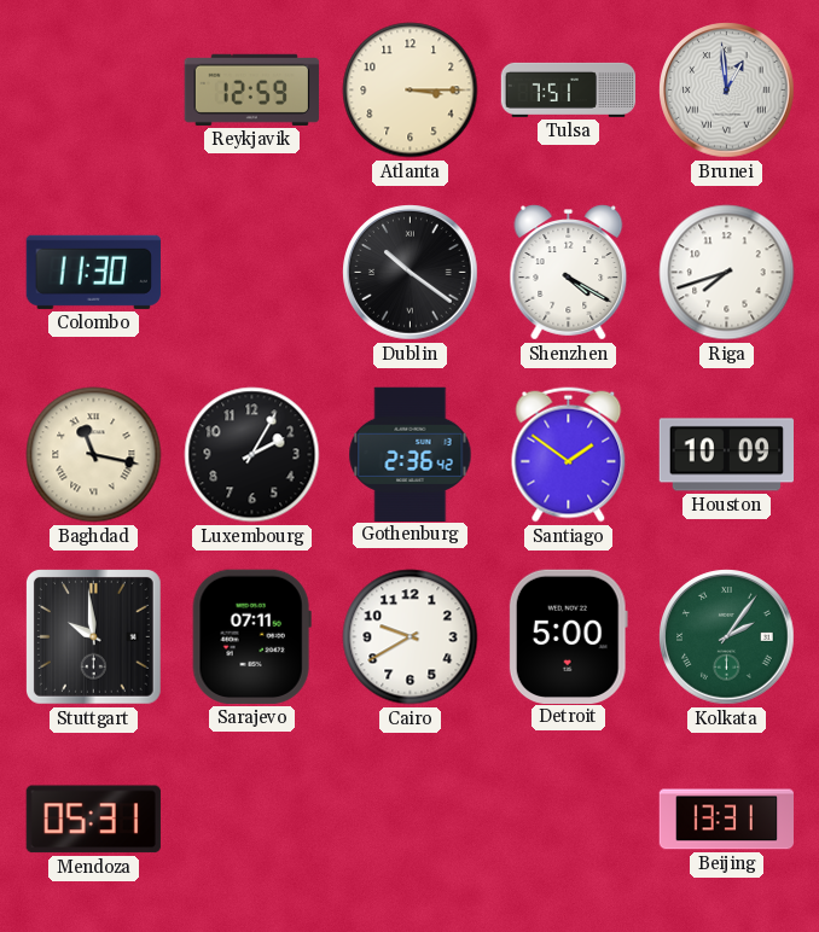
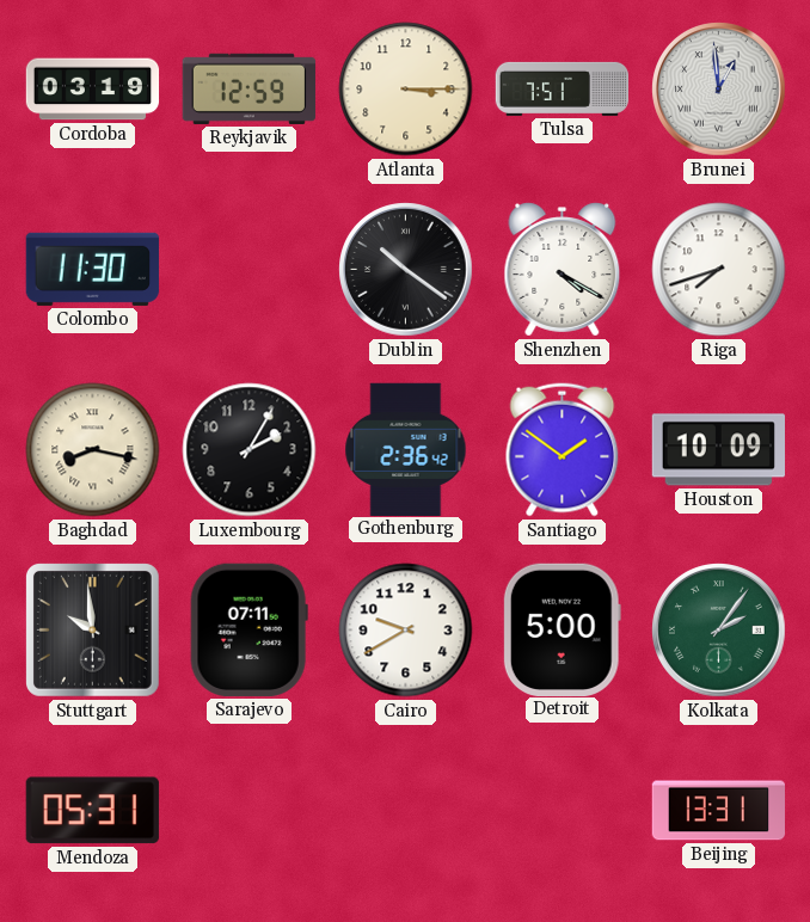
Cordoba: none -> 03:19 (93, 90)
Baghdad: 11:17 -> 8:17 (93, 450)
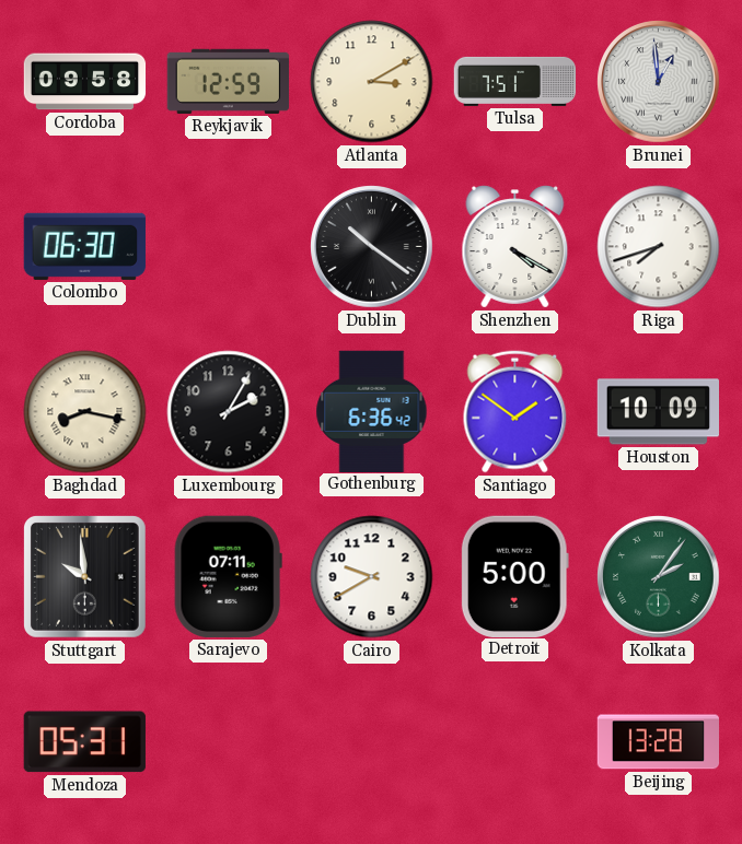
Cordoba: 03:19 -> 09:58 (85, 82)
Atlanta: 3:15 -> 3:10 (372, 82)
Colombo: 11:30 -> 06:30 (84, 246)
Gothenburg: 2:36 -> 6:36 (372, 411)
Beijing: 13:31 -> 13:28 (658, 742)
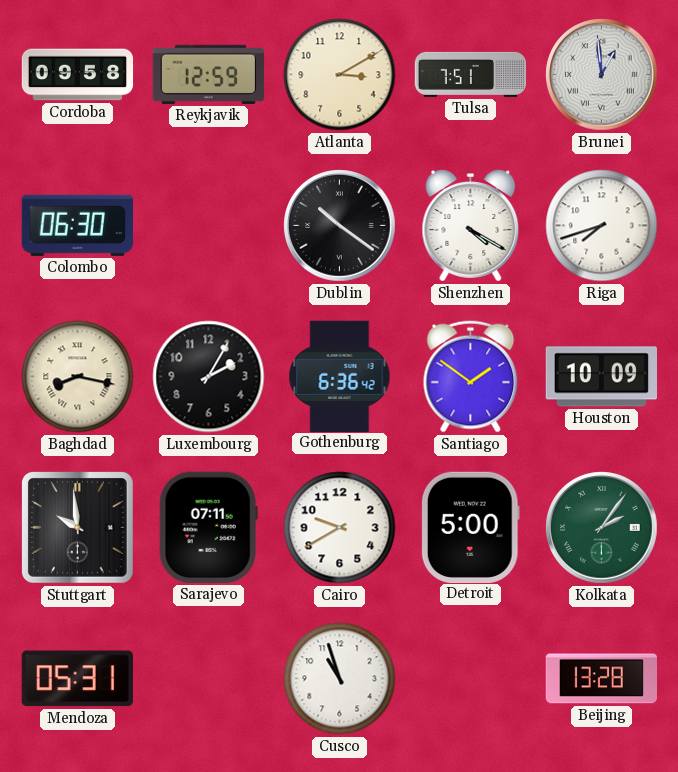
Cusco: none -> 10:57 (340, 679)
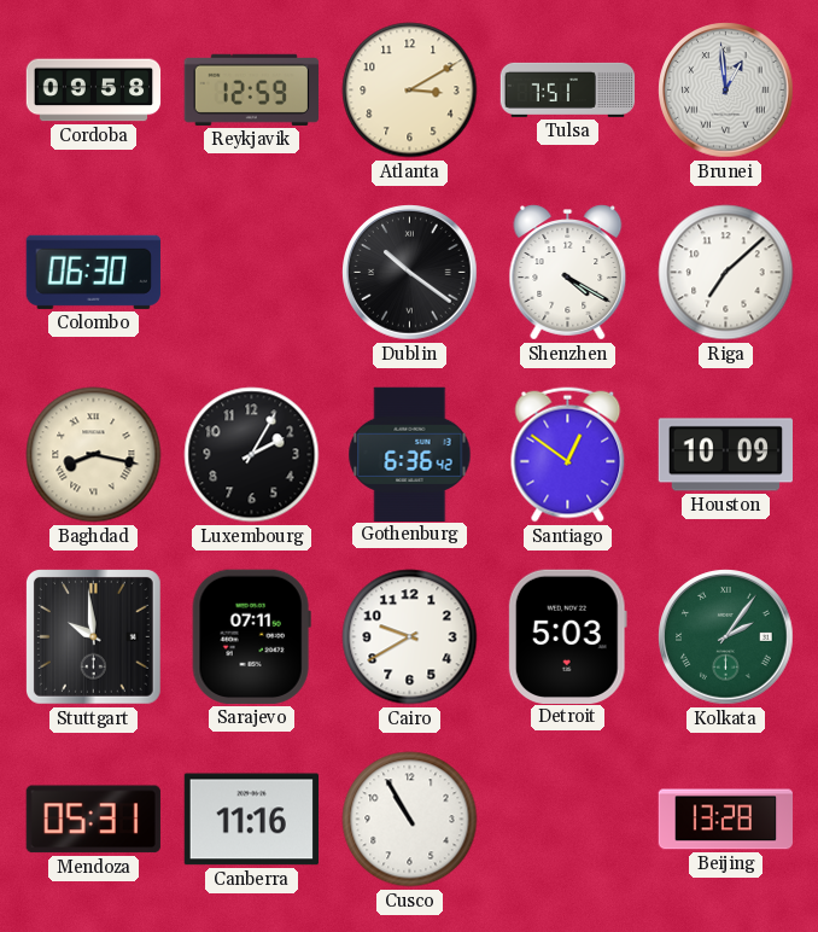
Riga: 7:42 -> 7:08 (726, 273)
Santiago: 1:51 -> 12:51 (568, 455)
Detroit: 5:00 -> 5:03 (567, 636)
Canberra: none -> 11:16 (251, 820)
Cusco: 10:57 -> 10:55 (410, 820)
